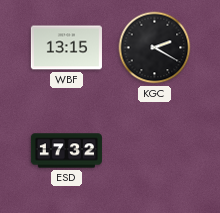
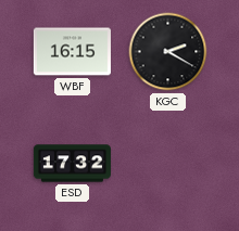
WBF: 13:15 -> 16:15 (72, 52)
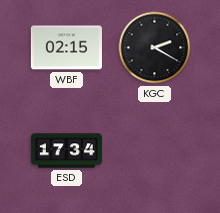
WBF: 16:15 -> 02:15 (66, 48)
ESD: 17:32 -> 17:34 (66, 151)
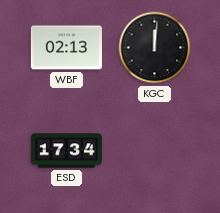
WBF: 02:15 -> 02:13 (66, 48)
KGC: 2:20 -> 12:01 (155, 48)
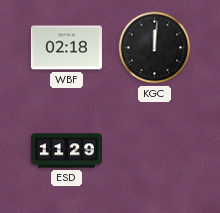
WBF: 02:13 -> 02:18 (66, 48)
ESD: 17:34 -> 11:29 (66, 151)
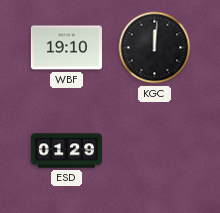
WBF: 02:18 -> 19:10 (66, 48)
ESD: 11:29 -> 01:29 (66, 151)
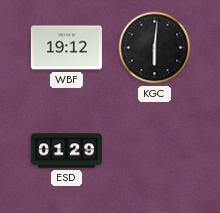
WBF: 19:10 -> 19:12 (66, 48)
KGC: 12:01 -> 6:01 (155, 48)
